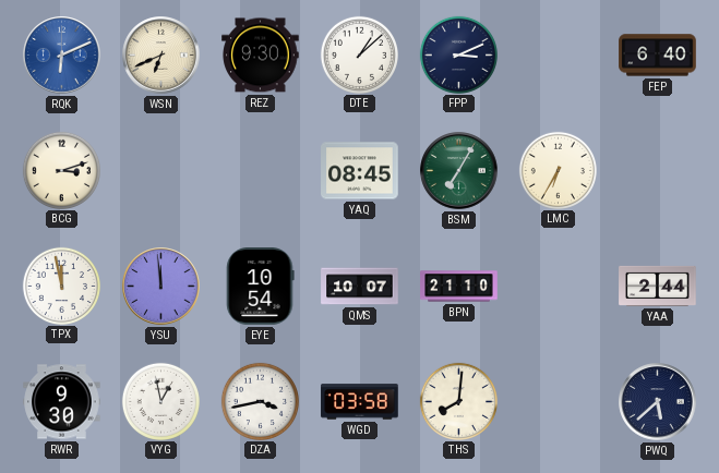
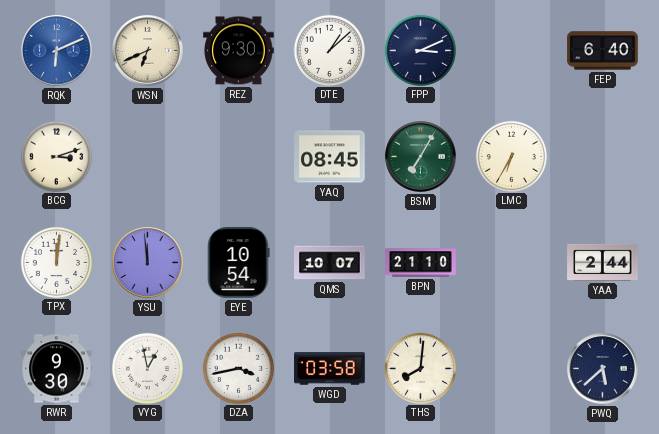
TPX: 11:58 -> 12:01 (56, 262)
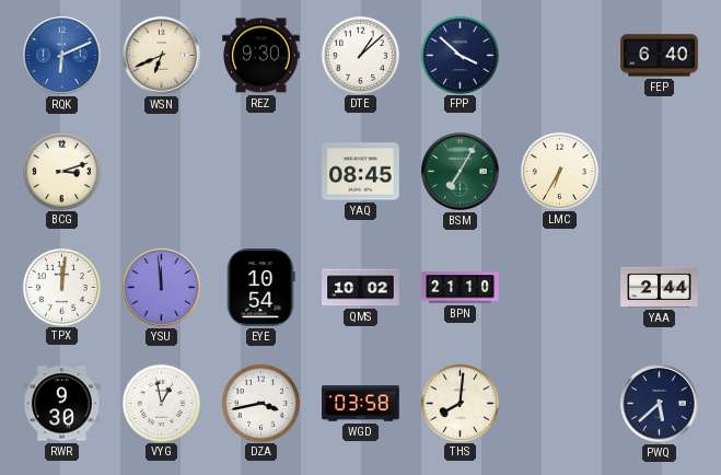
FPP: 3:11 -> 3:52 (460, 55)
QMS: 10:07 -> 10:02 (361, 288)
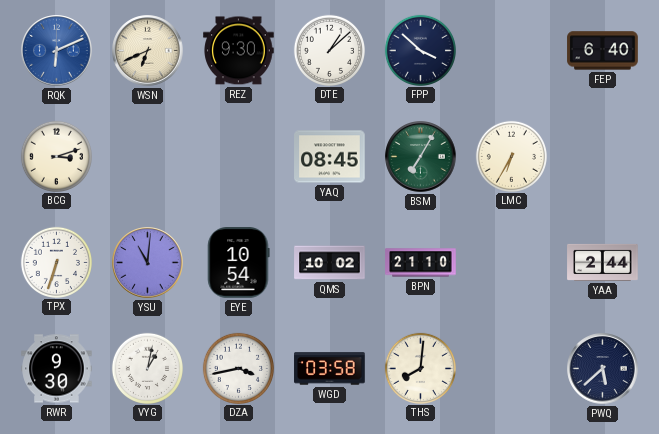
TPX: 12:01 -> 6:33 (56, 262)
YSU: 11:59 -> 11:01 (148, 263)
VYG: 12:58 -> 1:02 (147, 368)
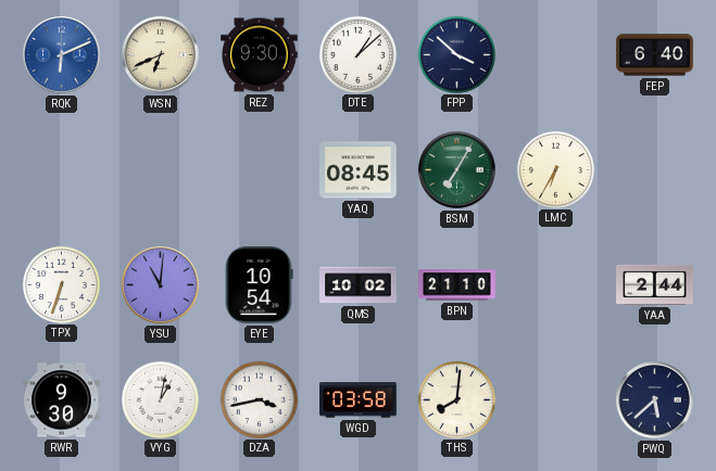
BCG: 3:12 -> none (56, 156)
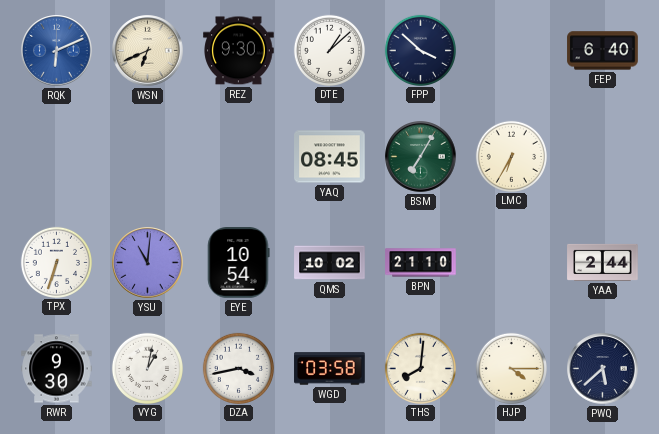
HJP: none -> 4:15 (511, 368)
